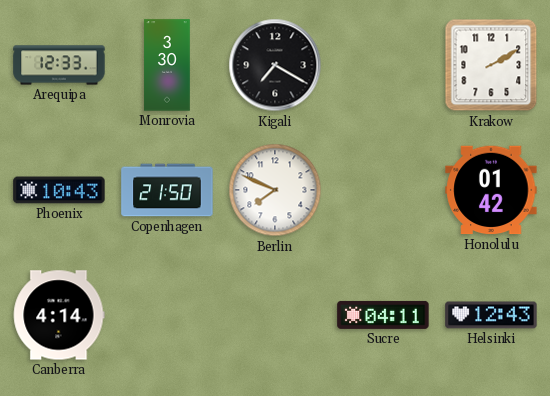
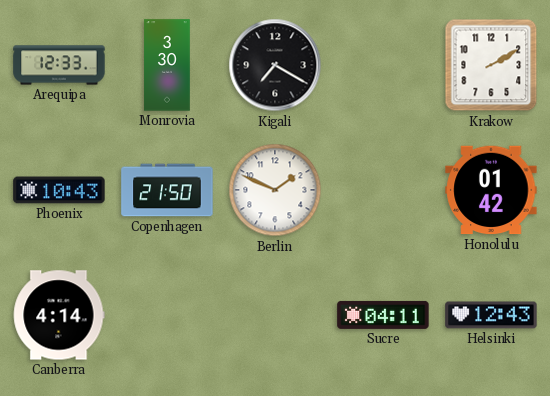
Berlin: 7:49 -> 1:49 (275, 190)
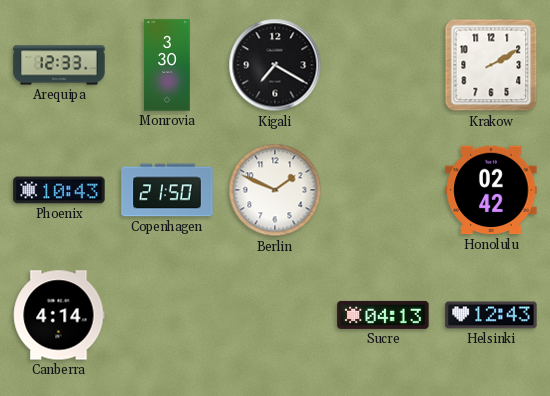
Honolulu: 01:42 -> 02:42 (491, 190)
Sucre: 04:11 -> 04:13 (383, 315)
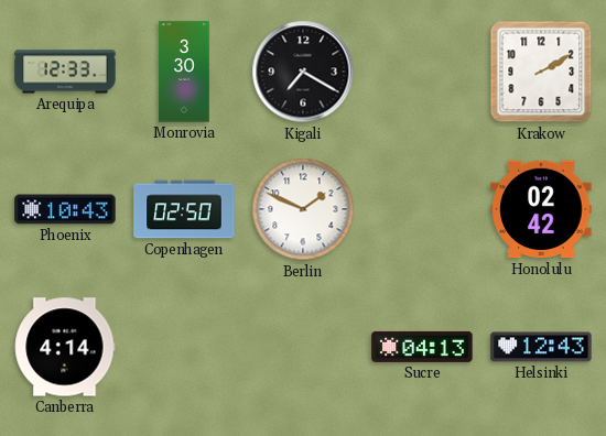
Copenhagen: 21:50 -> 02:50 (184, 209)
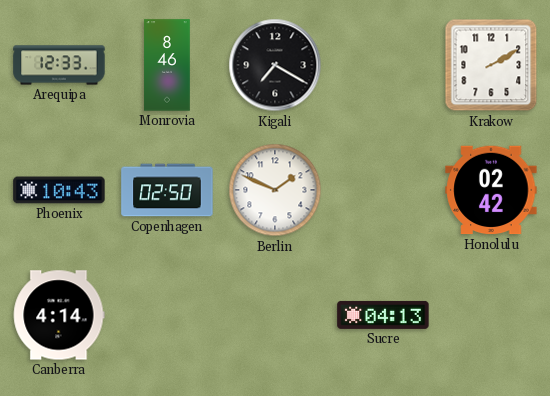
Monrovia: 3:30 -> 8:46 (167, 65)
Helsinki: 12:43 -> none (541, 347)
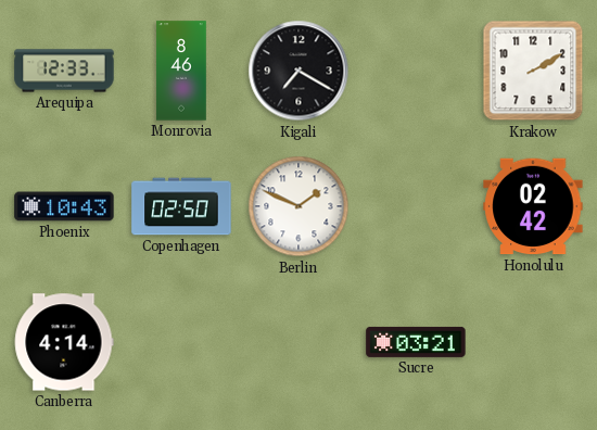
Sucre: 04:13 -> 03:21 (416, 342)
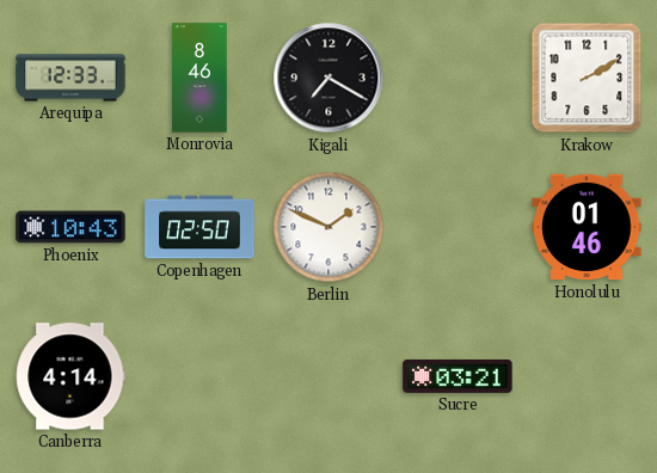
Honolulu: 02:42 -> 01:46 (587, 227)
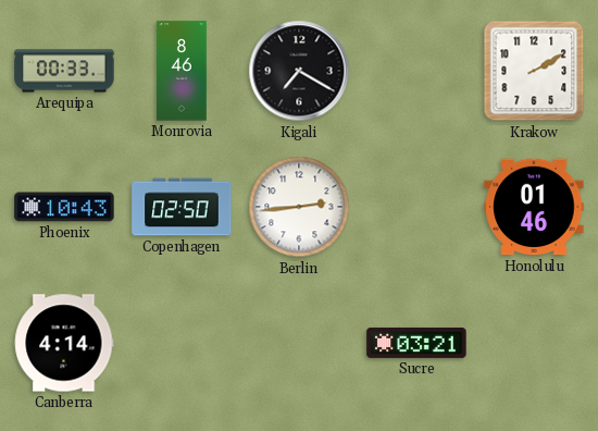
Arequipa: 12:33 -> 00:33 (64, 71)
Berlin: 1:49 -> 2:44 (299, 207)
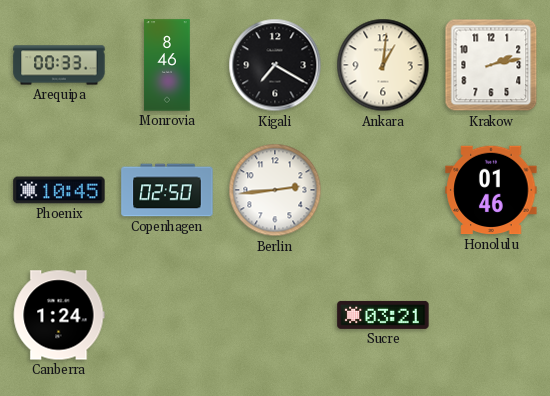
Ankara: none -> 1:01 (383, 65)
Krakow: 2:10 -> 2:13 (491, 65)
Phoenix: 10:43 -> 10:45 (59, 190)
Canberra: 4:14 -> 1:24 (59, 315)
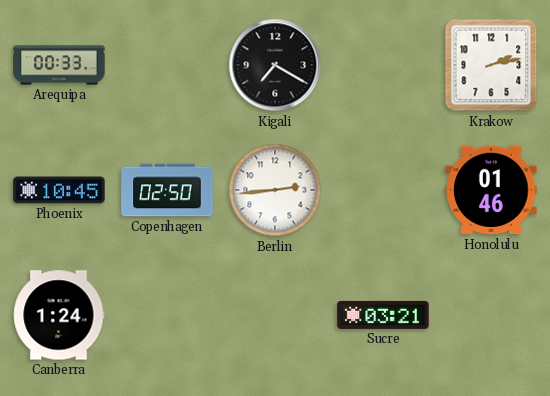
Monrovia: 8:46 -> none (167, 65)
Ankara: 1:01 -> none (383, 65)
